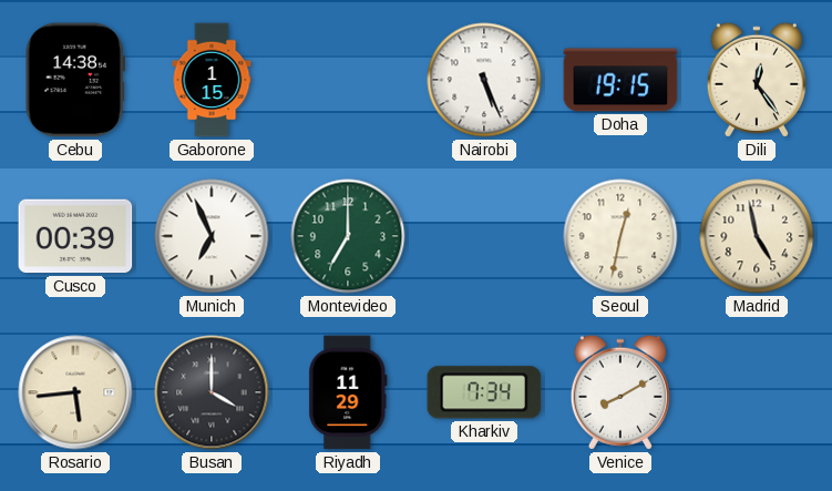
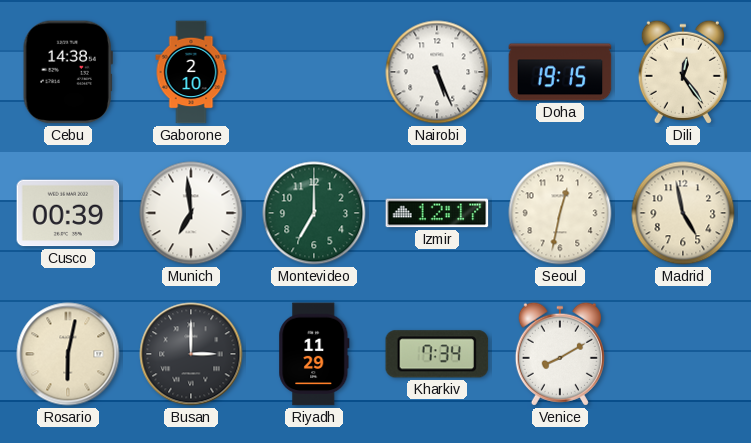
Gaborone: 1:15 -> 2:10 (191, 72)
Munich: 6:56 -> 6:59 (191, 213)
Izmir: none -> 12:17 (437, 213)
Rosario: 5:44 -> 6:02 (68, 354)
Busan: 4:00 -> 3:00 (191, 354)
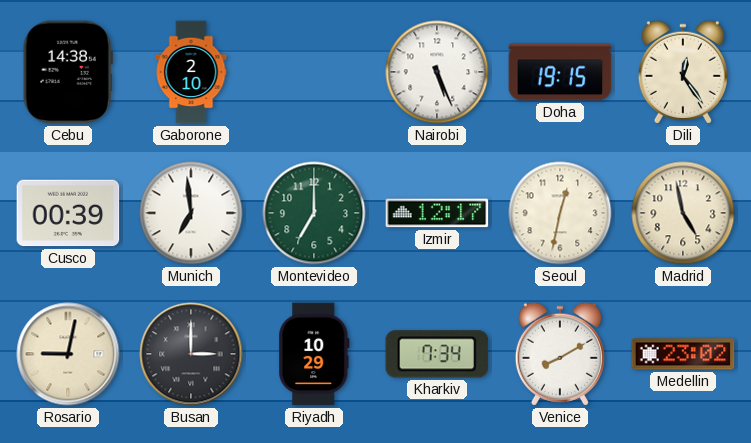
Rosario: 6:02 -> 9:02 (68, 354)
Riyadh: 11:29 -> 10:29 (314, 354)
Medellin: none -> 23:02 (683, 354)
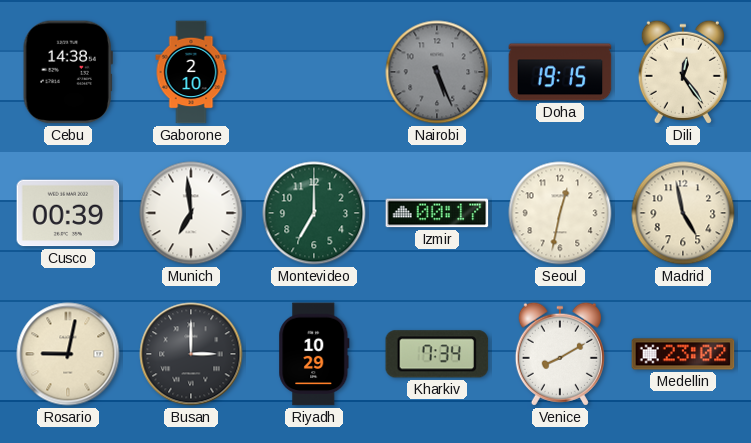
Nairobi dial: white -> grey (437, 72)
Izmir: 12:17 -> 00:17 (437, 213)
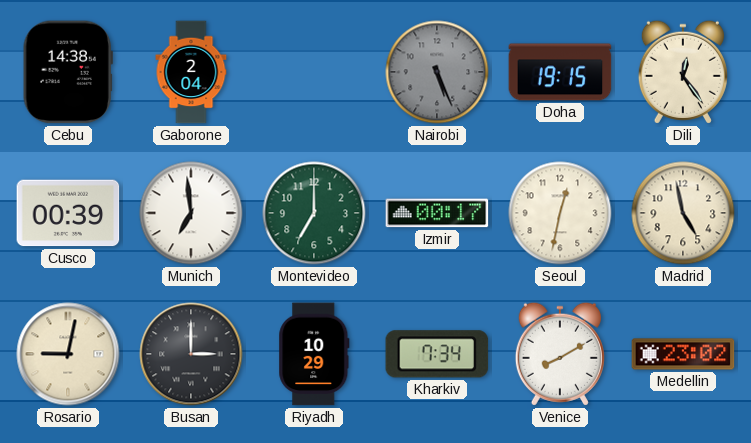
Gaborone: 2:10 -> 2:04 (191, 72)
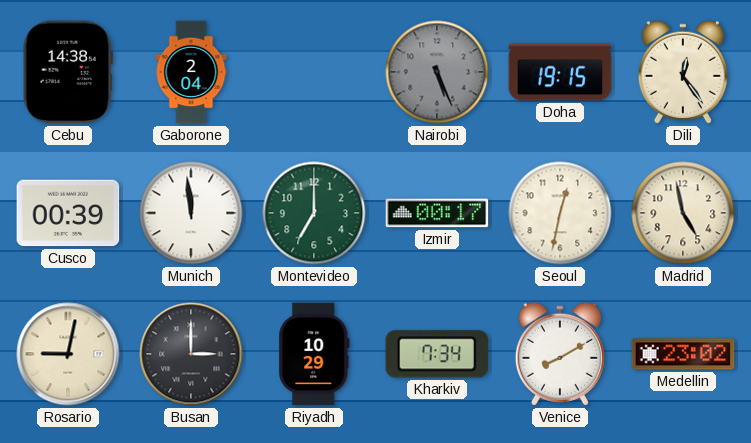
Munich: 6:59 -> 11:59 (191, 213)
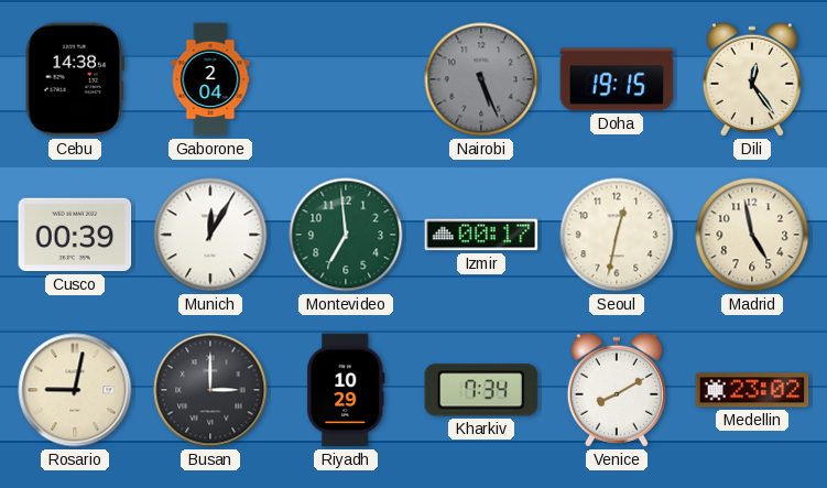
Munich: 11:59 -> 12:05 (210, 235)
Montevideo: 7:00 -> 6:59 (346, 235)
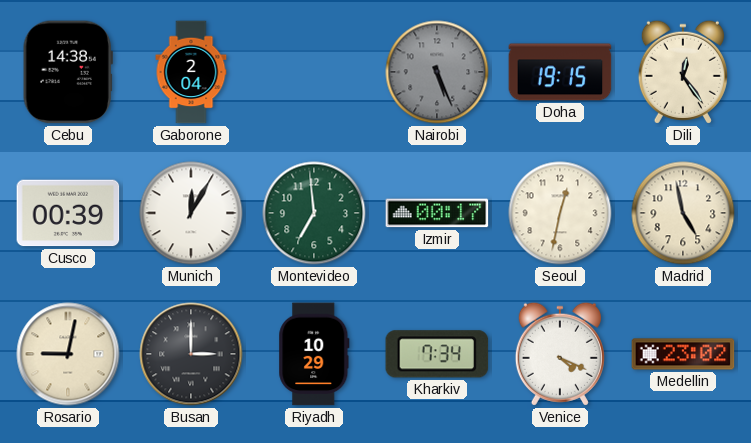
Venice: 8:10 -> 4:19 (560, 354)
